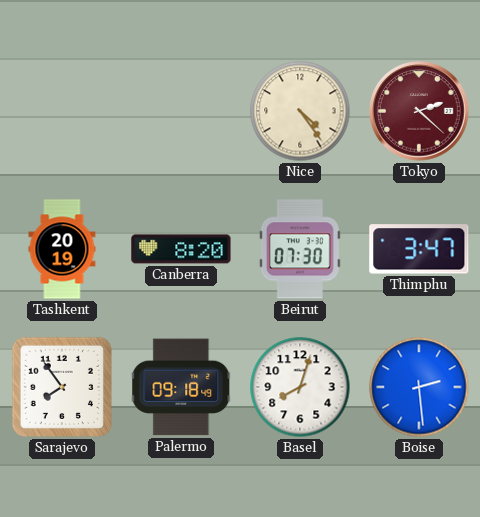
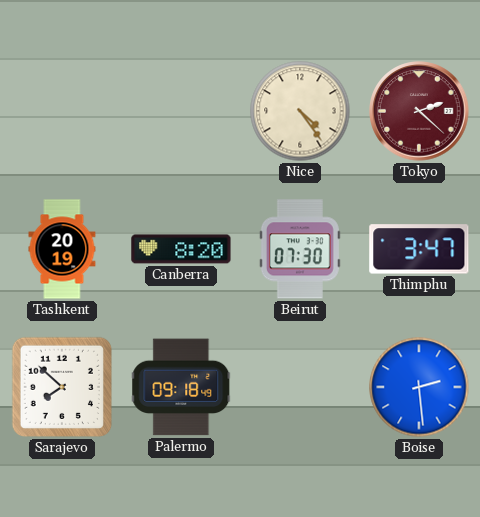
Sarajevo: 7:54 -> 7:52 (62, 387)
Basel: 8:03 -> none (300, 387)
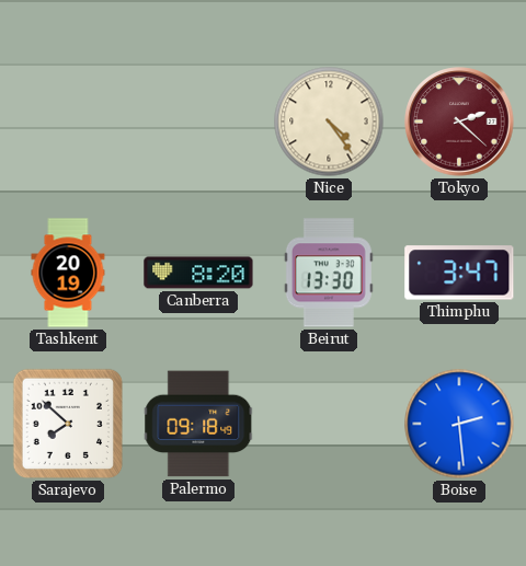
Beirut: 07:30 -> 13:30 (329, 273)
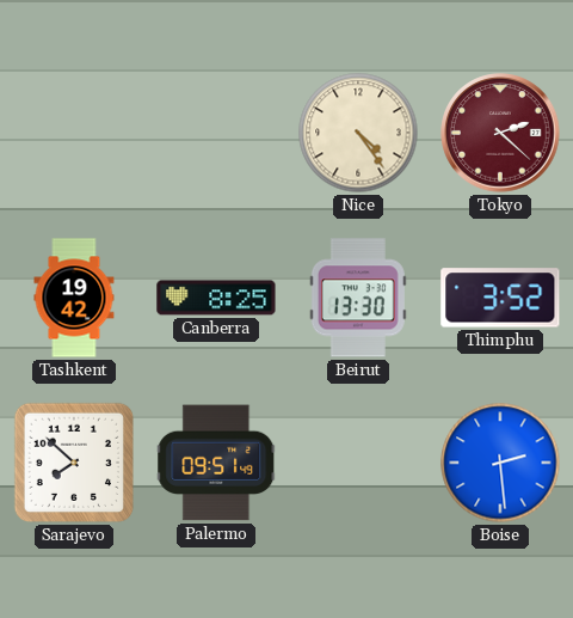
Tashkent: 20:19 -> 19:42 (74, 298)
Canberra: 8:20 -> 8:25 (216, 298)
Thimphu: 3:47 -> 3:52 (500, 298)
Palermo: 09:18 -> 09:51 (216, 463)
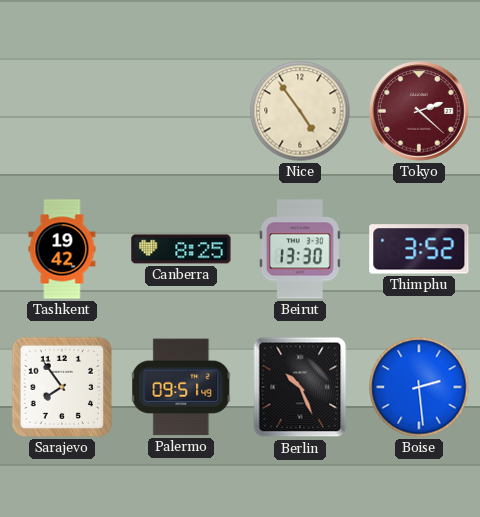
Nice: 4:24 -> 4:54 (300, 111)
Sarajevo: 7:52 -> 7:54 (62, 387)
Berlin: none -> 10:26 (300, 387)
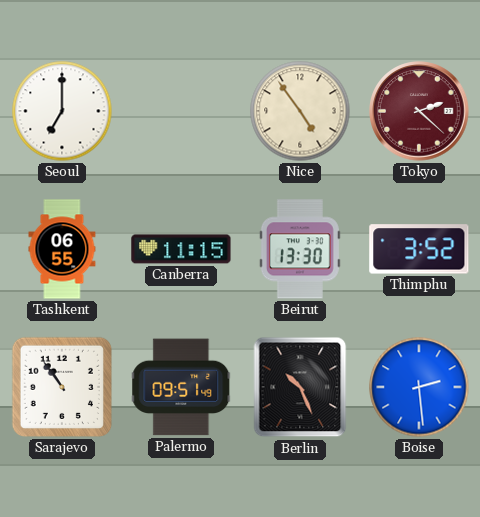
Seoul: none -> 7:00 (62, 111)
Tashkent: 19:42 -> 06:55 (62, 249)
Canberra: 8:25 -> 11:15 (181, 249)
Sarajevo: 7:54 -> 10:54 (62, 387)
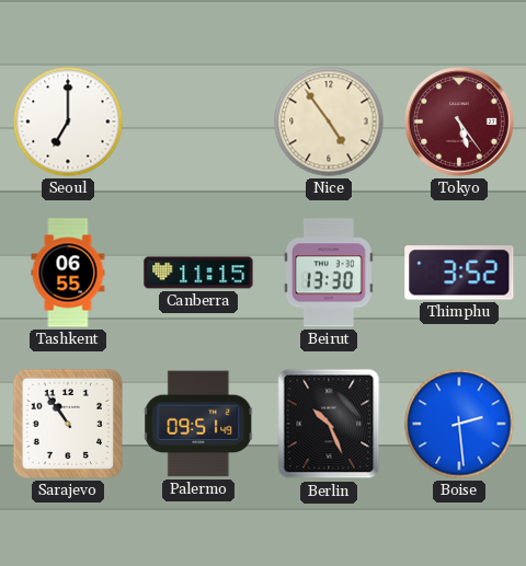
Tokyo: 2:22 -> 5:24 (459, 122)
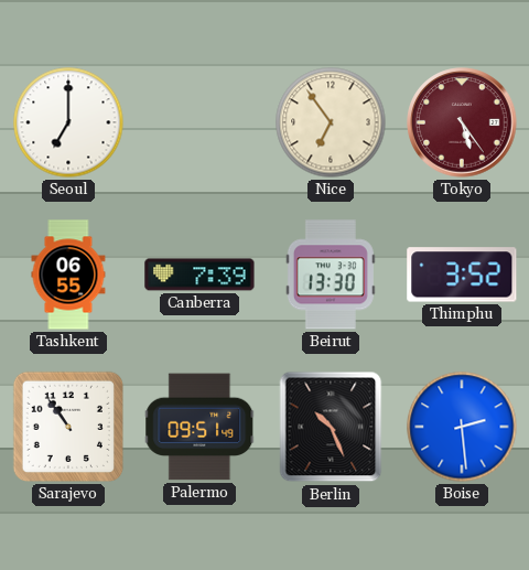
Nice: 4:54 -> 6:54 (331, 122)
Canberra: 11:15 -> 7:39 (199, 275)
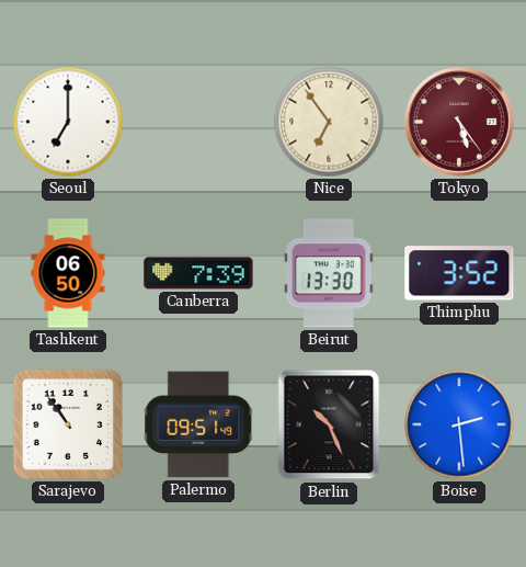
Tashkent: 06:55 -> 06:50 (68, 273)
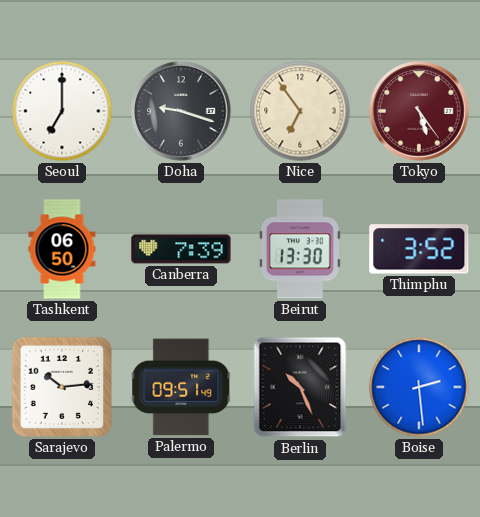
Doha: none -> 9:18 (181, 111)
Sarajevo: 10:54 -> 10:14 (62, 387)
